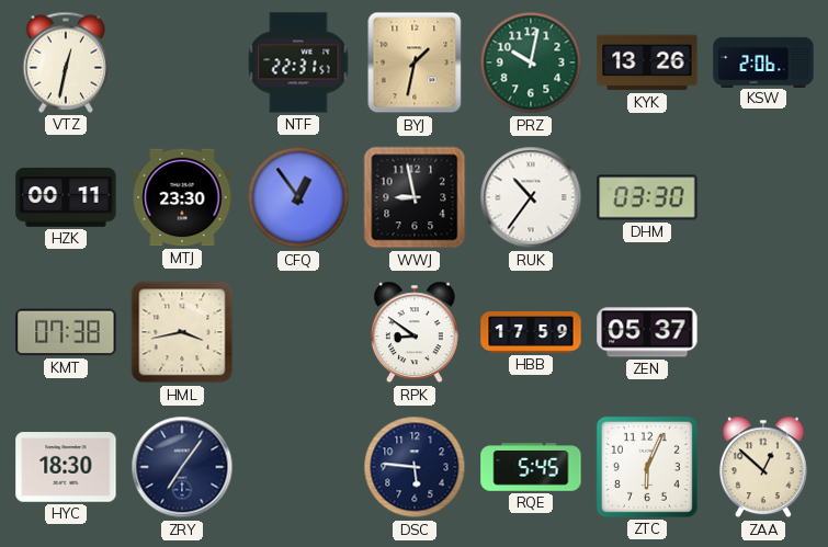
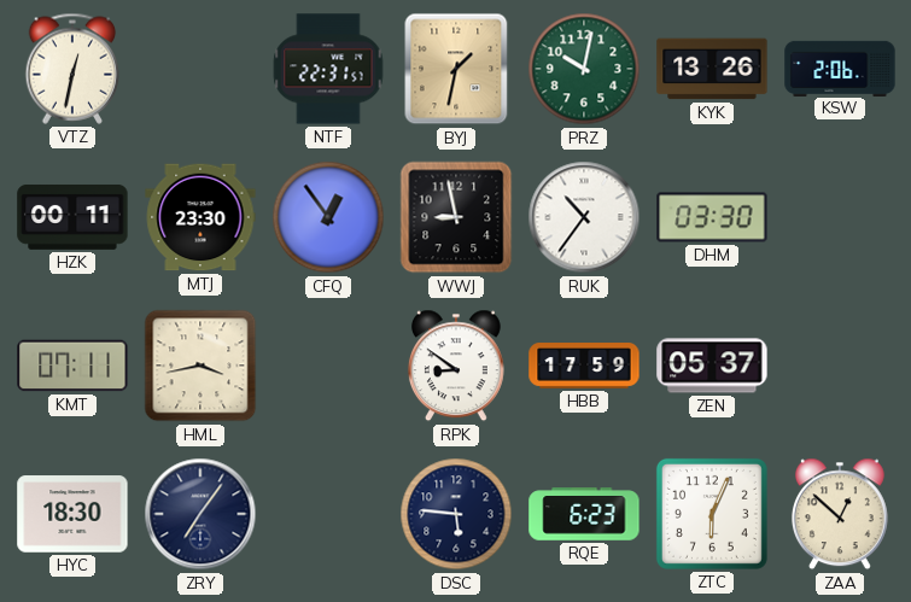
KMT: 07:38 -> 07:11 (72, 366)
RQE: 5:45 -> 6:23 (584, 514)
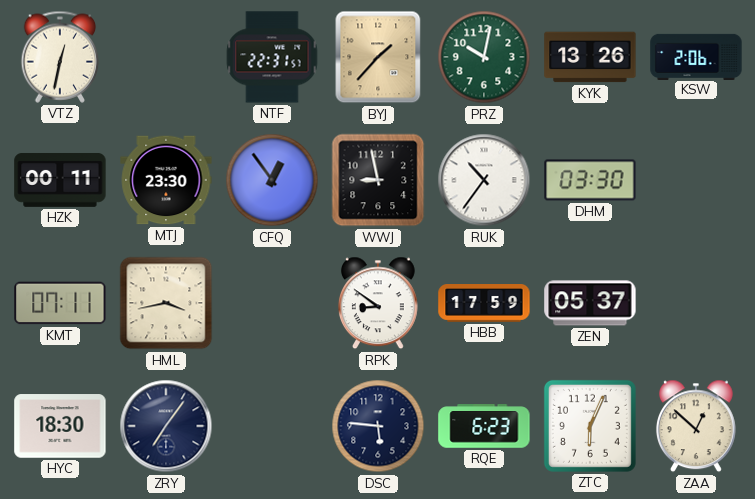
BYJ: 1:32 -> 1:37 (378, 57)
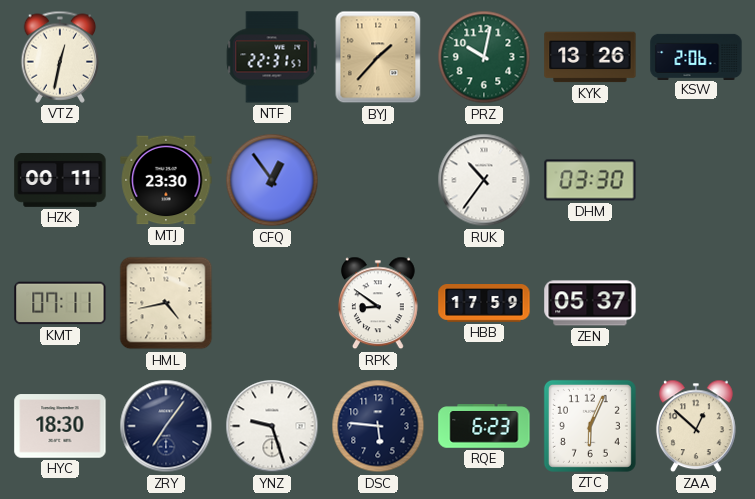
WWJ: 8:58 -> none (378, 180)
HML: 3:43 -> 4:43 (166, 303)
YNZ: none -> 9:27 (272, 426)
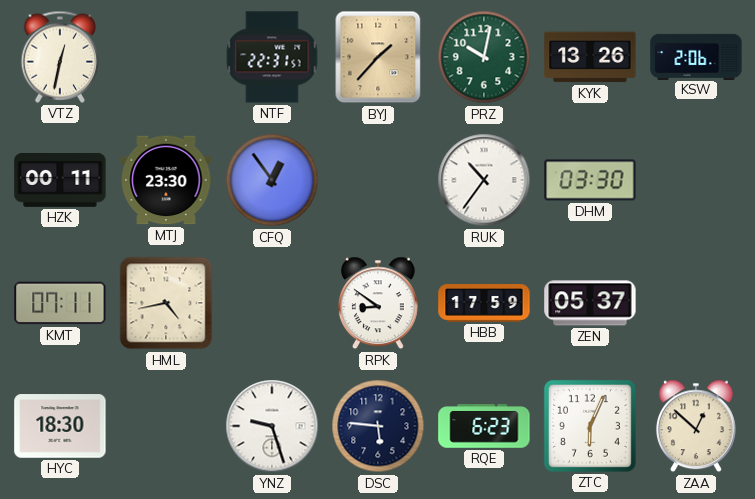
ZRY: 7:06 -> none (166, 426)
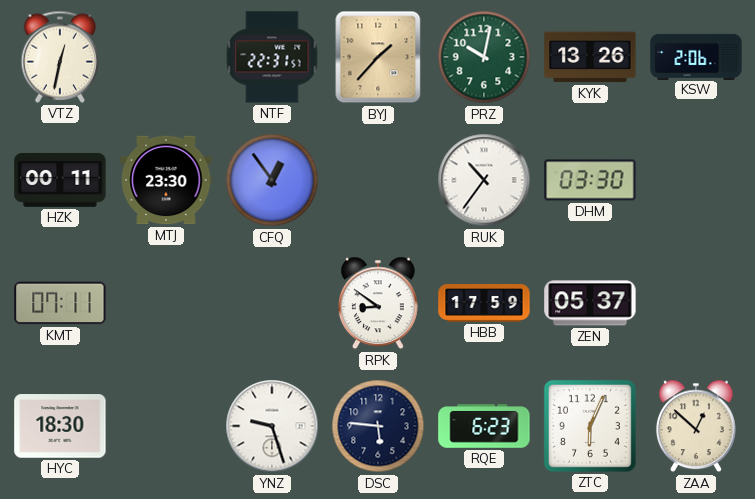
HML: 4:43 -> none (166, 303)
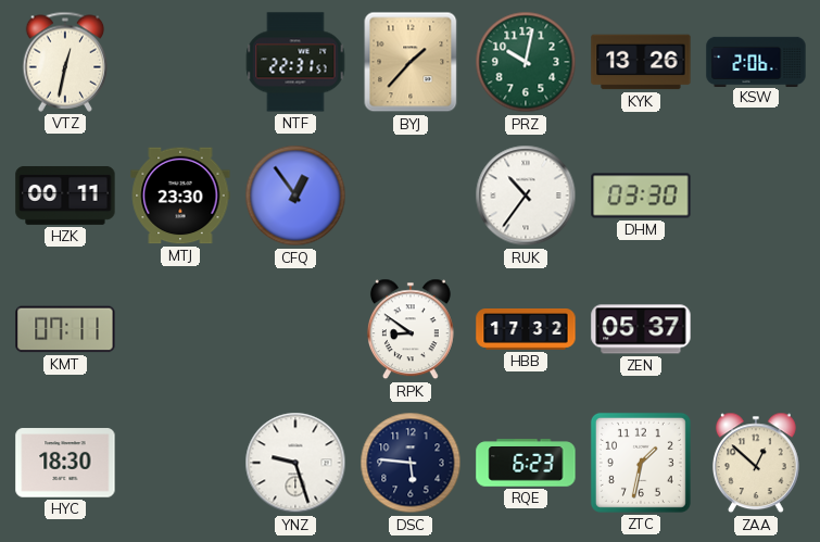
HBB: 17:59 -> 17:32 (526, 330)
ZTC: 6:04 -> 1:32 (641, 463)
